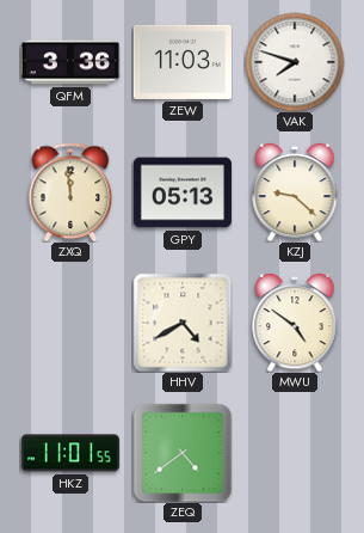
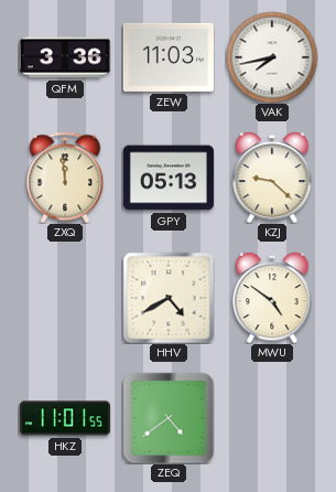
VAK: 7:48 -> 7:43 (272, 57)
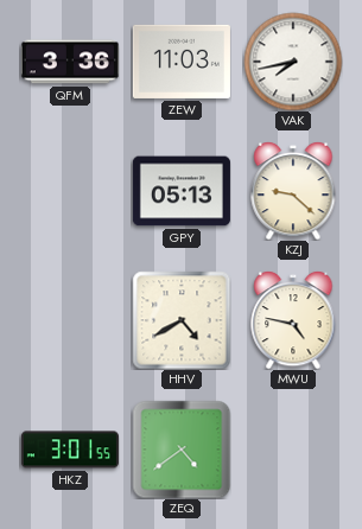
ZXQ: 11:59 -> none (65, 178)
MWU: 4:51 -> 4:47 (293, 320)
HKZ: 11:01 -> 3:01 (70, 450)
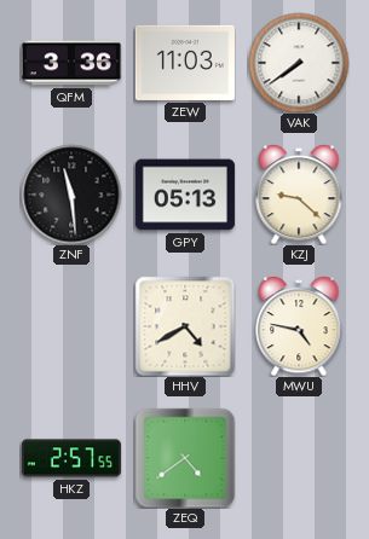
VAK: 7:43 -> 7:39 (299, 63)
ZNF: none -> 11:29 (71, 195)
HKZ: 3:01 -> 2:57 (71, 458)
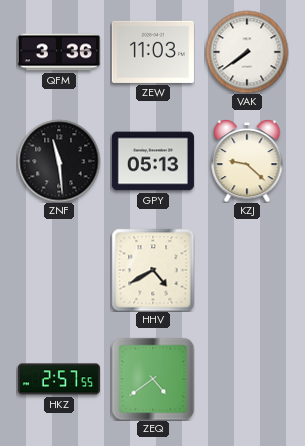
MWU: 4:47 -> none (299, 326)
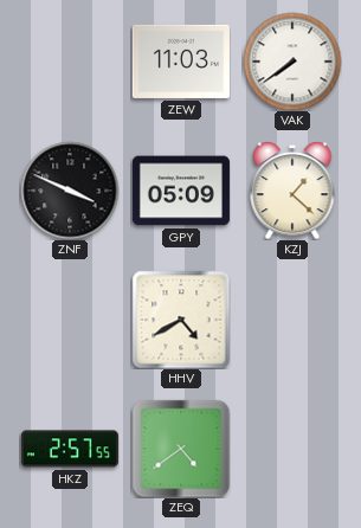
QFM: 3:36 -> none (59, 52)
ZNF: 11:29 -> 3:49 (70, 191)
GPY: 05:13 -> 05:09 (181, 191)
KZJ: 9:22 -> 1:22 (292, 191)
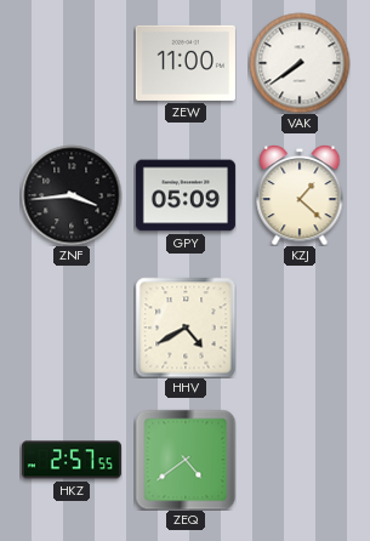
ZEW: 11:03 -> 11:00 (186, 63)
ZNF: 3:49 -> 3:44 (72, 195)
